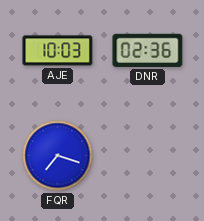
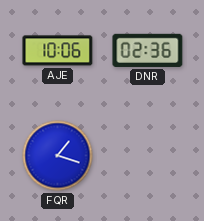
AJE: 10:03 -> 10:06 (58, 51)
FQR: 7:18 -> 1:18 (58, 156)
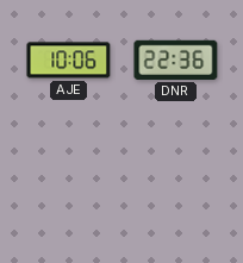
DNR: 02:36 -> 22:36 (176, 60)
FQR: 1:18 -> none (58, 156)
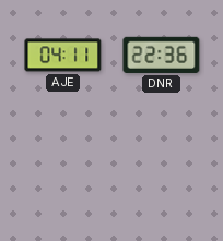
AJE: 10:06 -> 04:11 (63, 56)
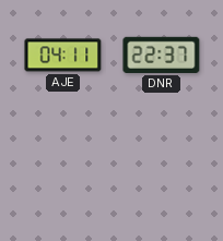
DNR: 22:36 -> 22:37 (162, 55)
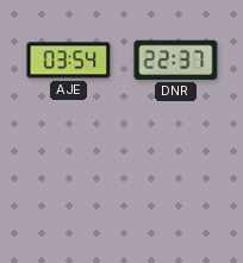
AJE: 04:11 -> 03:54 (69, 61)
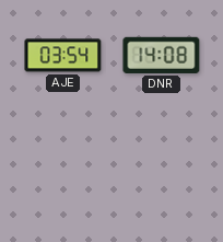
DNR: 22:37 -> 14:08 (162, 55)
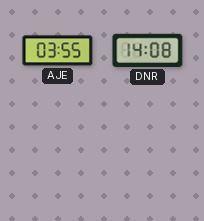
AJE: 03:54 -> 03:55 (58, 51)
